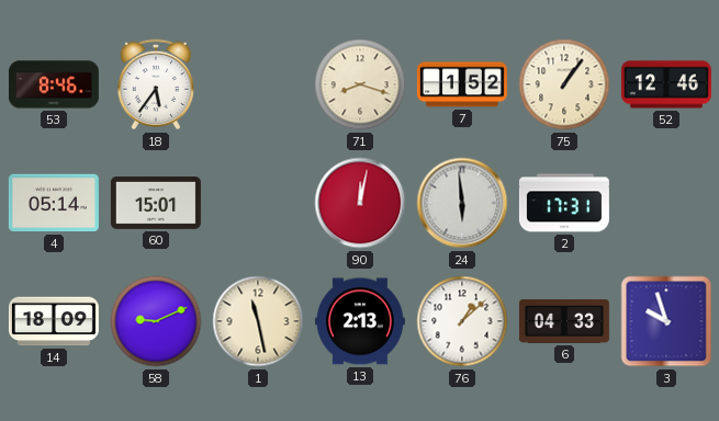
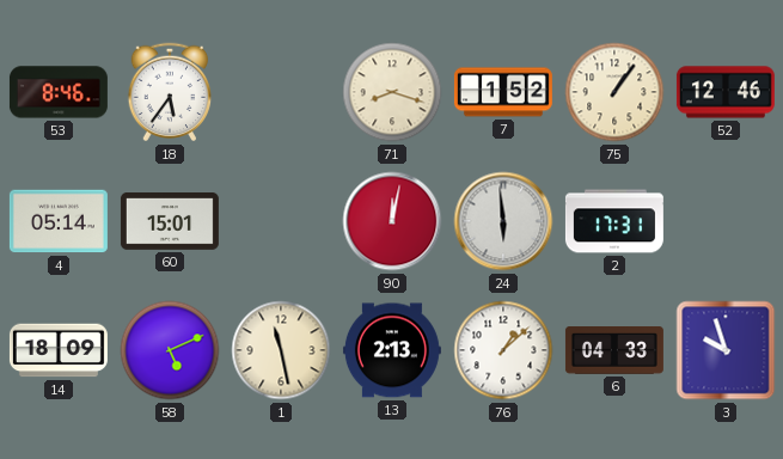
58: 9:11 -> 5:11 (170, 350)
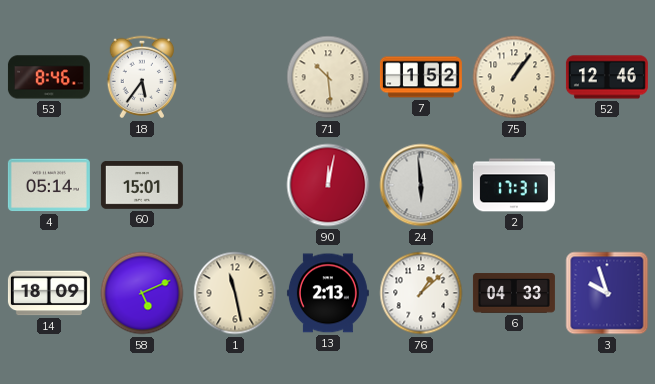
71: 8:18 -> 10:29 (328, 77)
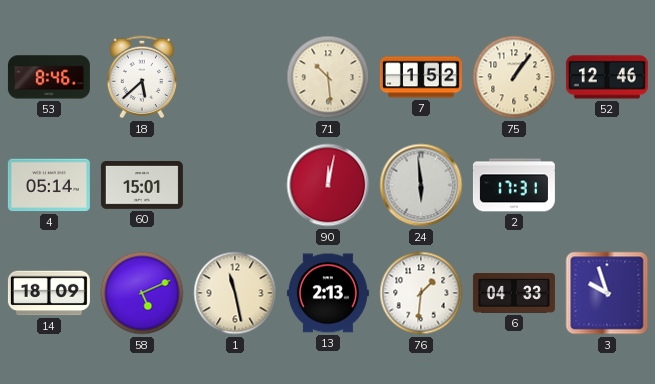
18: 5:36 -> 5:38 (142, 77)
76: 1:08 -> 1:31 (421, 293)
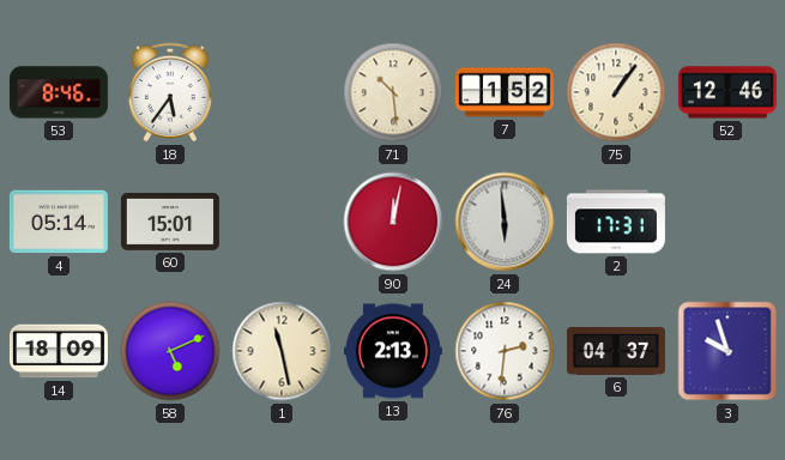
18: 5:38 -> 5:36 (170, 92)
76: 1:31 -> 2:31 (505, 351)
6: 04:33 -> 04:37 (616, 352)
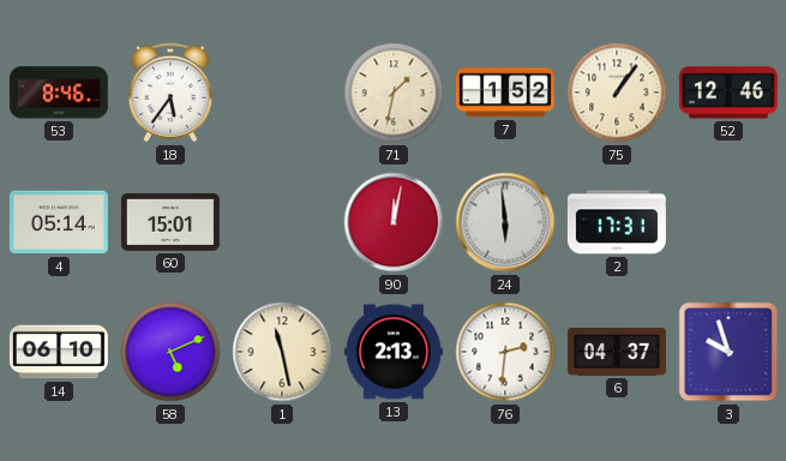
71: 10:29 -> 1:32 (394, 92)
14: 18:09 -> 06:10 (59, 352)
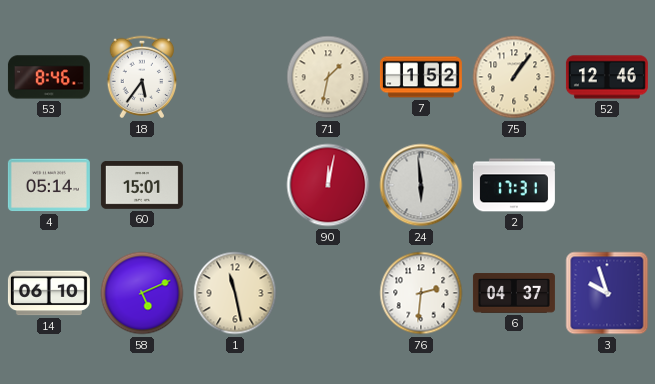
13: 2:13 -> none (394, 352)
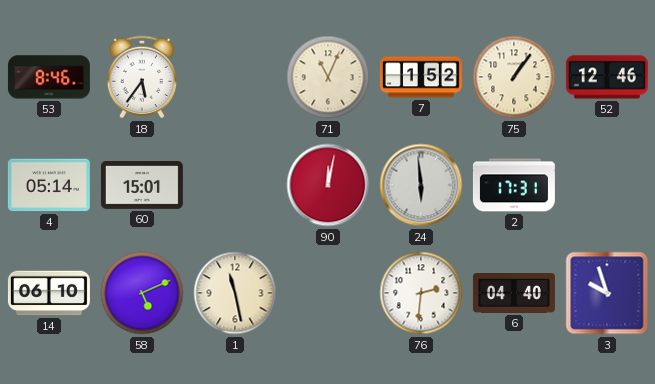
71: 1:32 -> 11:04 (328, 77)
6: 04:37 -> 04:40 (514, 294)
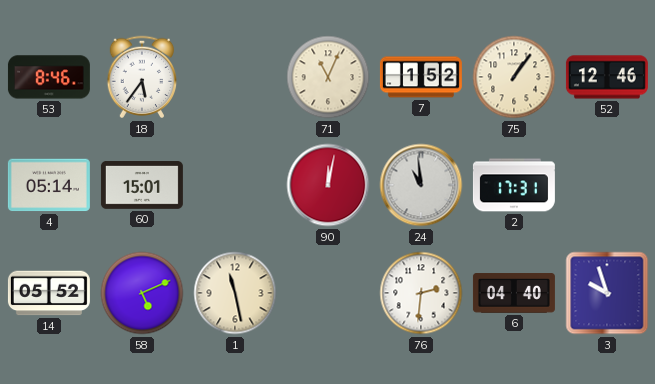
24: 5:59 -> 10:59 (421, 185)
14: 06:10 -> 05:52 (49, 293)
